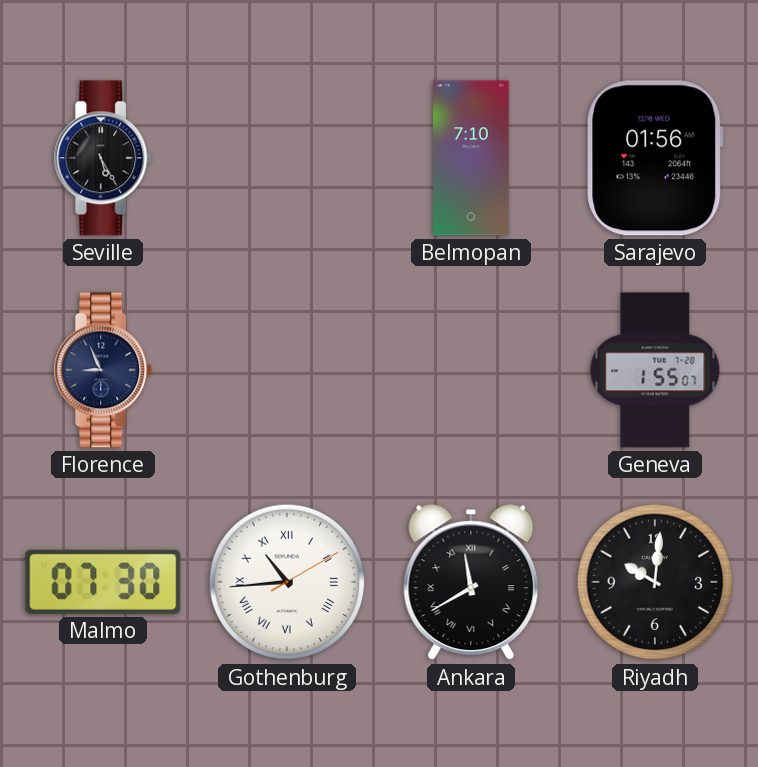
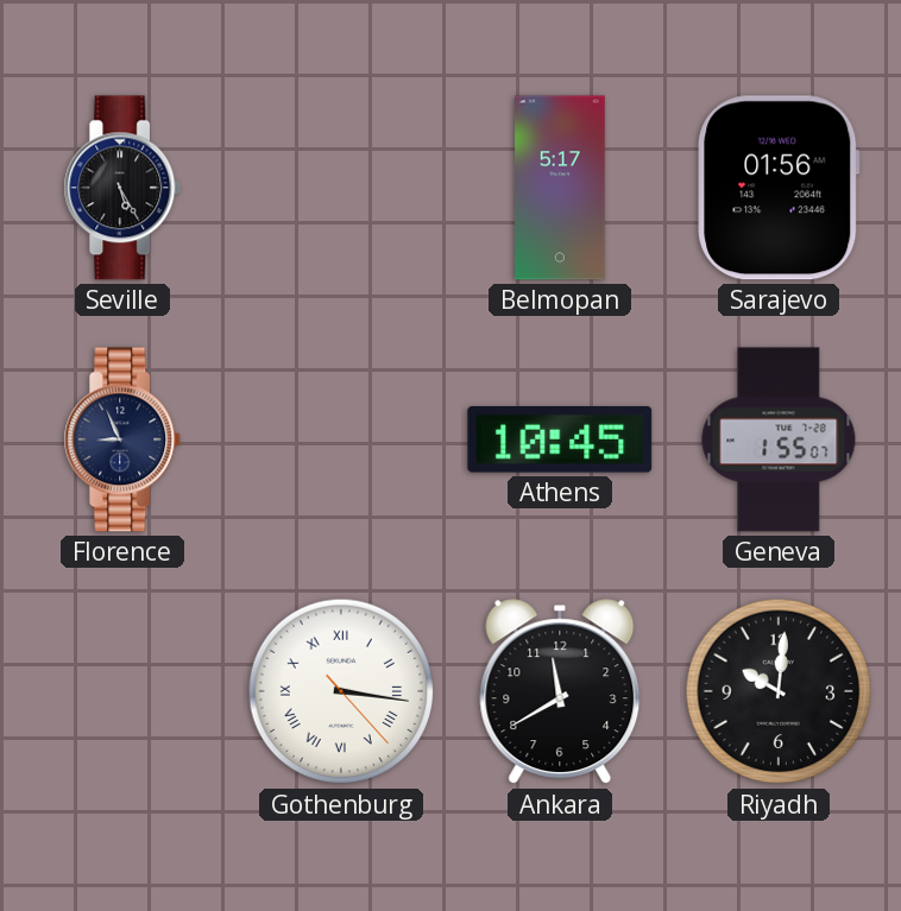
Belmopan: 7:10 -> 5:17 (561, 188)
Athens: none -> 10:45 (560, 441)
Malmo: 07:30 -> none (103, 582)
Gothenburg: 10:44 -> 3:16 (341, 691)
Ankara numerals: Roman -> Arabic (560, 692)
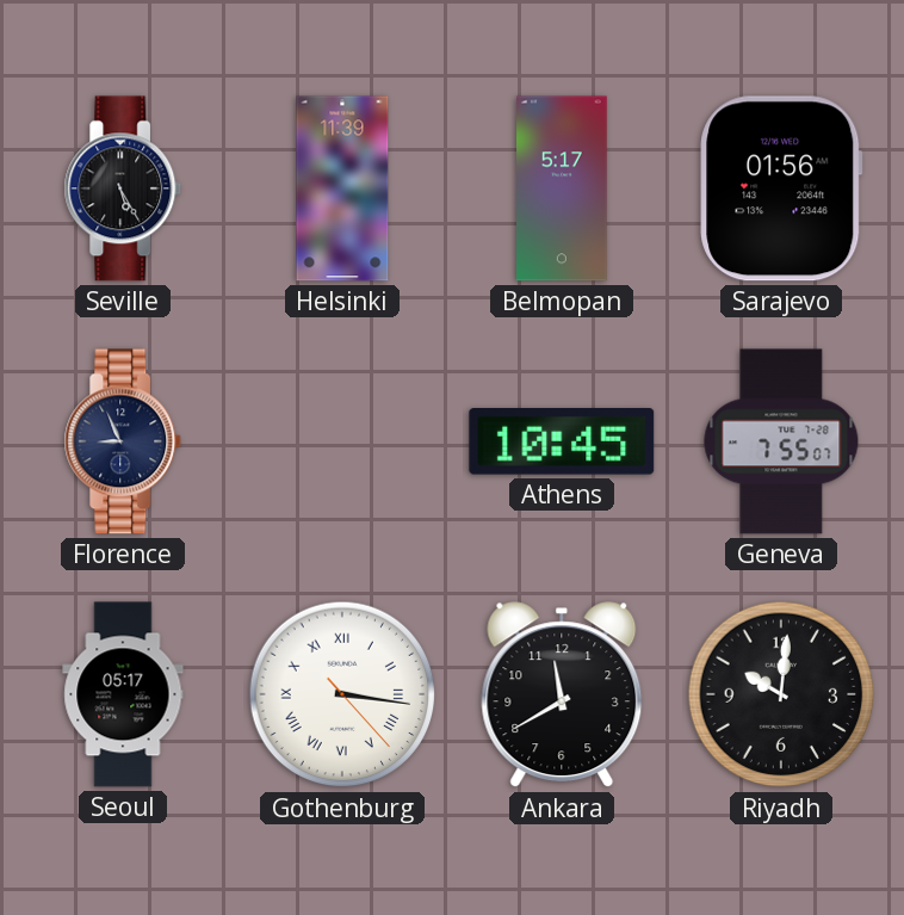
Helsinki: none -> 11:39 (342, 188)
Geneva: 1:55 -> 7:55 (781, 441)
Seoul: none -> 05:17 (123, 694)
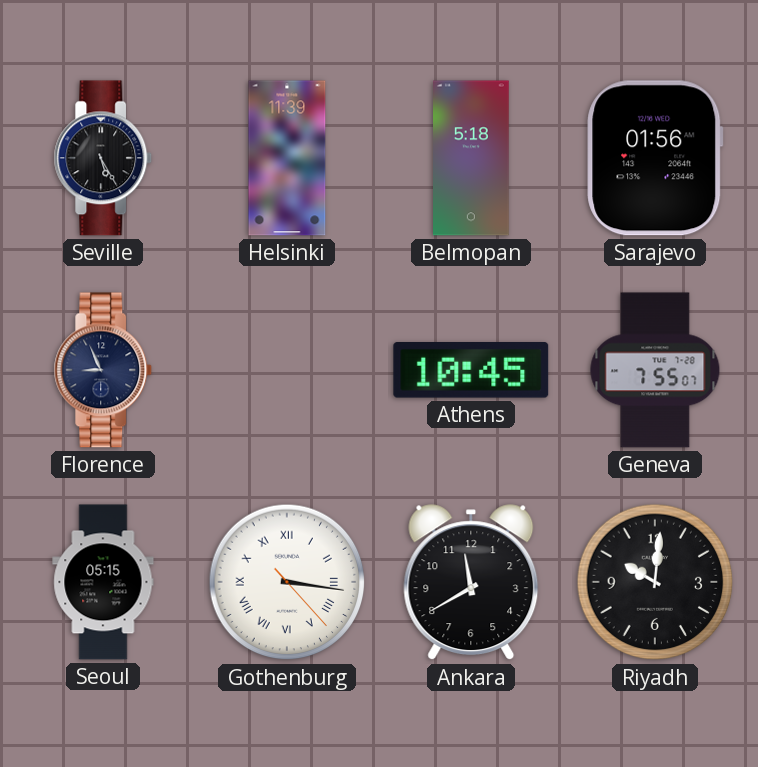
Belmopan: 5:17 -> 5:18 (472, 158)
Seoul: 05:17 -> 05:15 (103, 582)
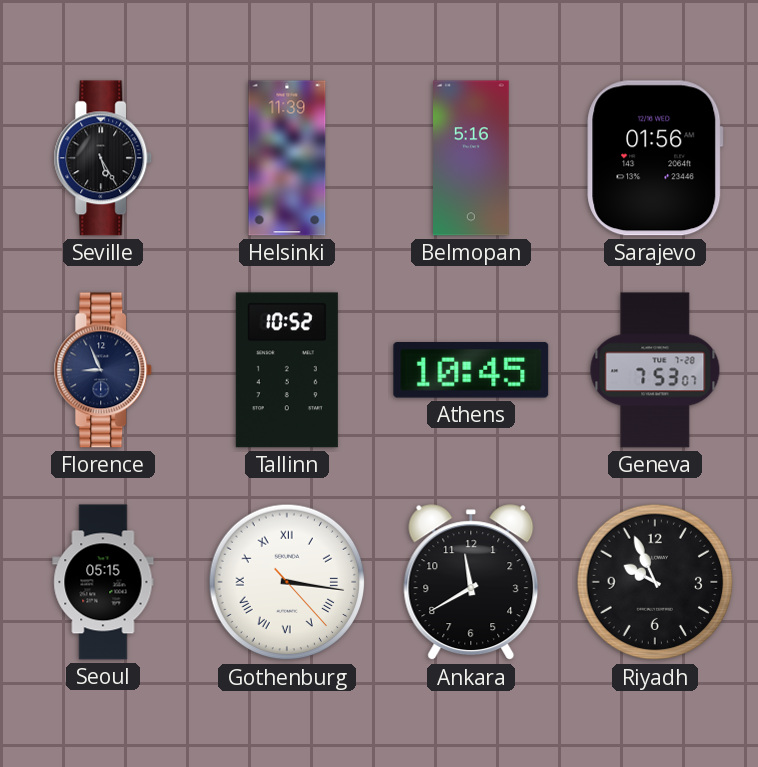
Belmopan: 5:18 -> 5:16 (472, 158)
Tallinn: none -> 10:52 (287, 370)
Geneva: 7:55 -> 7:53 (655, 370)
Riyadh: 10:01 -> 9:56 (655, 582)
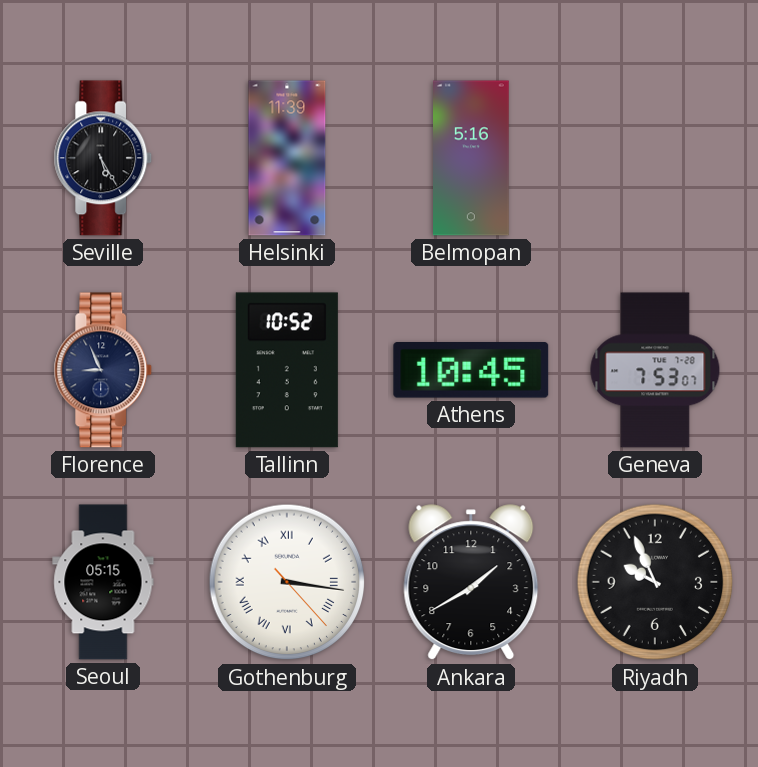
Sarajevo: 01:56 -> none (655, 158)
Ankara: 11:40 -> 1:40 (471, 583)
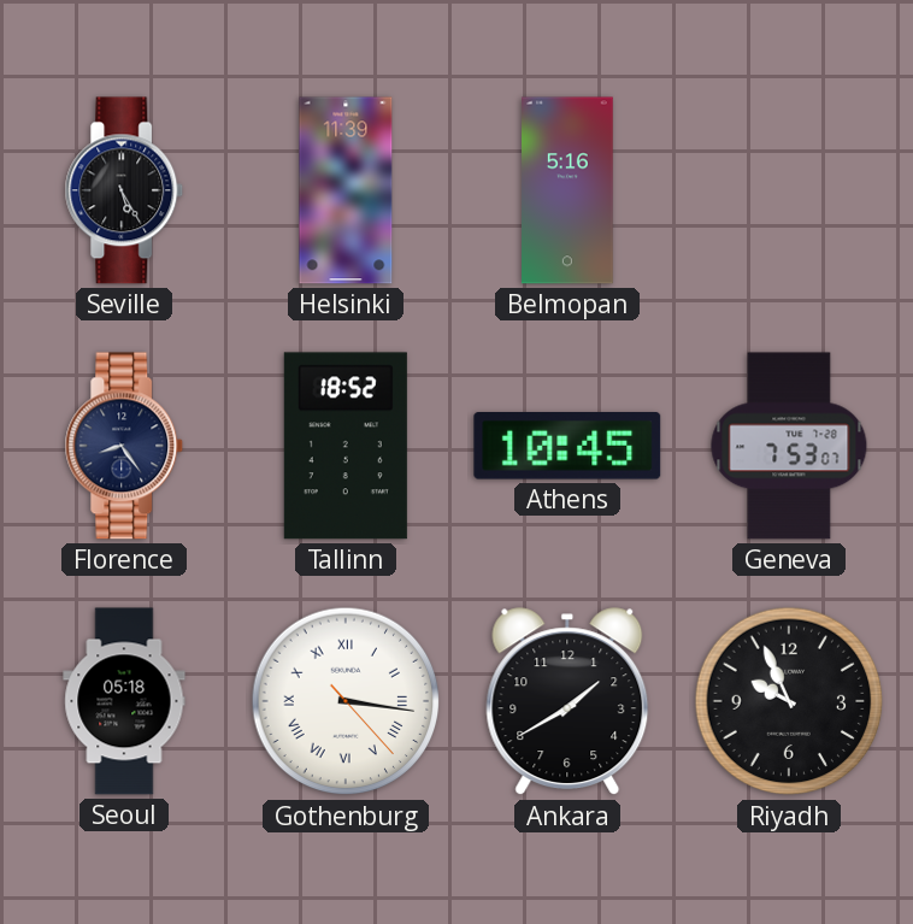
Florence: 8:56 -> 8:24 (124, 446)
Tallinn: 10:52 -> 18:52 (346, 446)
Seoul: 05:15 -> 05:18 (124, 701)
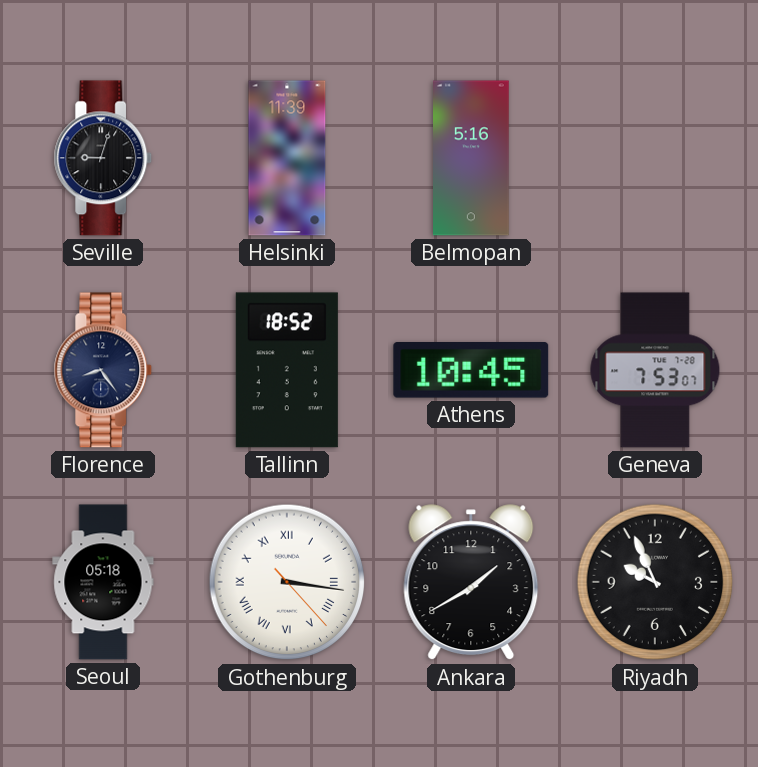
Seville: 5:25 -> 9:03 (103, 158)
